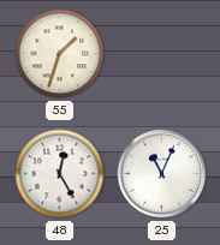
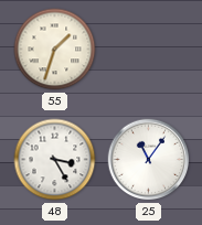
48: 12:25 -> 3:25 (55, 160)
25: 11:04 -> 11:06 (149, 160)
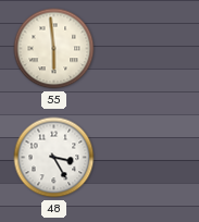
55: 1:33 -> 5:59 (54, 49)
25: 11:06 -> none (149, 160)
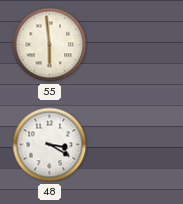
48: 3:25 -> 3:20 (50, 145)
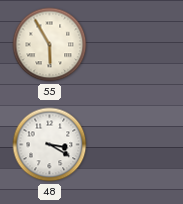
55: 5:59 -> 5:55 (50, 45)
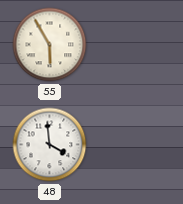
48: 3:20 -> 3:59 (50, 145)
